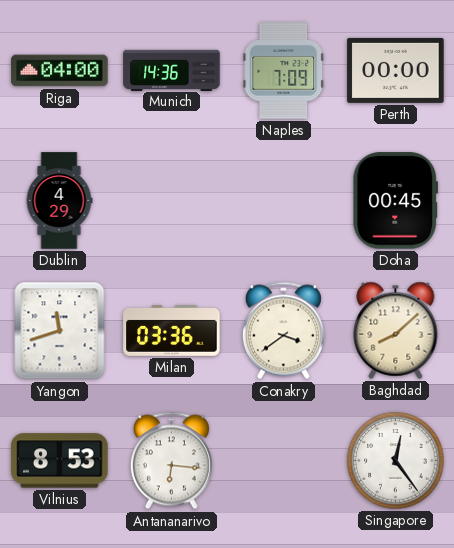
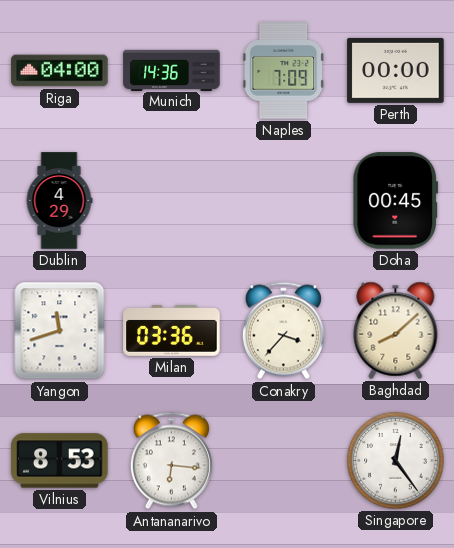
Conakry: 3:39 -> 3:37 (283, 331)
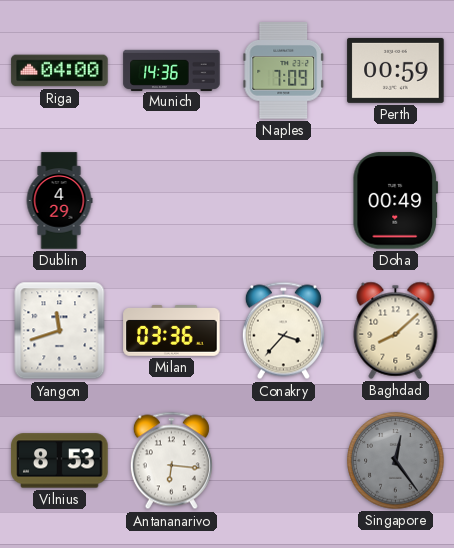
Perth: 00:00 -> 00:59 (396, 70)
Doha: 00:45 -> 00:49 (395, 201)
Singapore dial: white -> grey (396, 461)
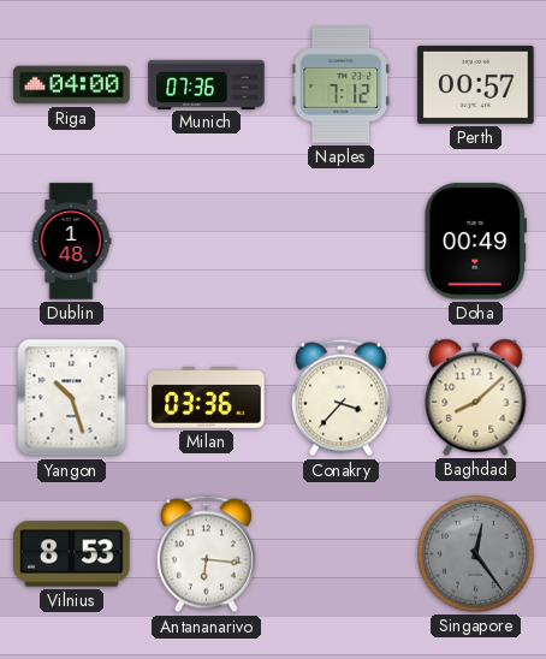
Munich: 14:36 -> 07:36 (207, 84)
Naples: 7:09 -> 7:12 (342, 85)
Perth: 00:59 -> 00:57 (476, 84)
Dublin: 4:29 -> 1:48 (71, 242)
Yangon: 11:42 -> 10:27 (72, 398)
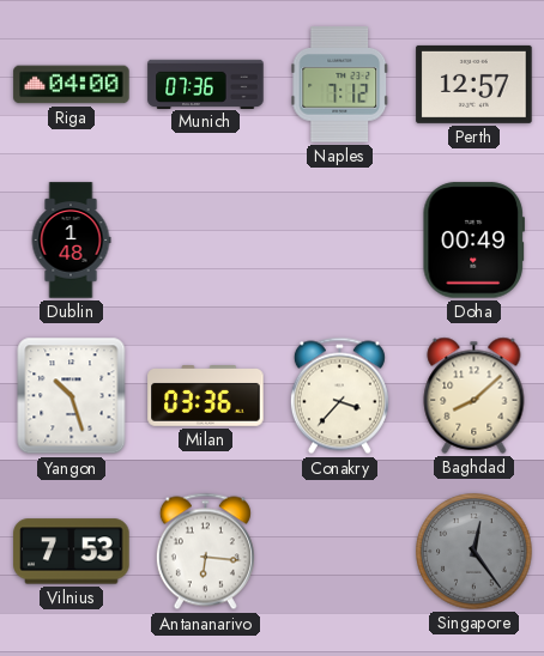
Perth: 00:57 -> 12:57 (475, 84)
Vilnius: 8:53 -> 7:53 (72, 552)
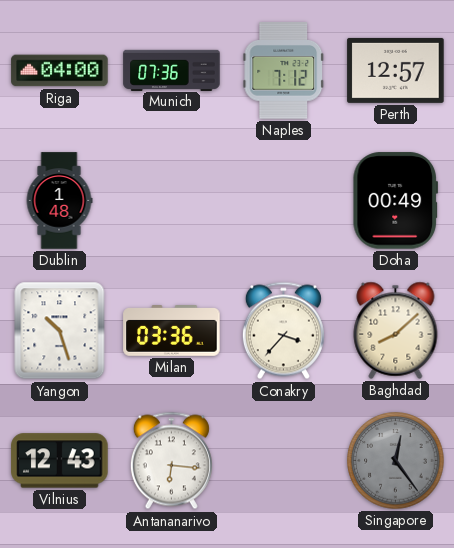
Vilnius: 7:53 -> 12:43 (60, 461)
